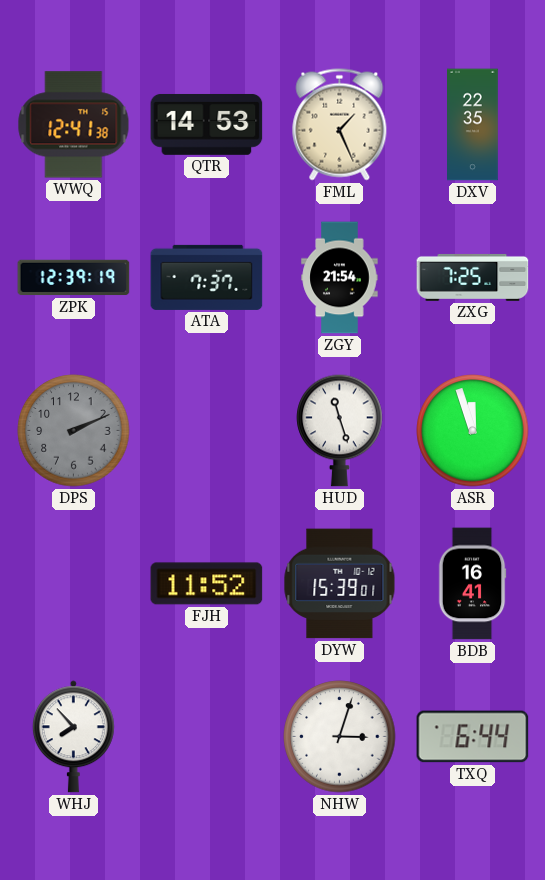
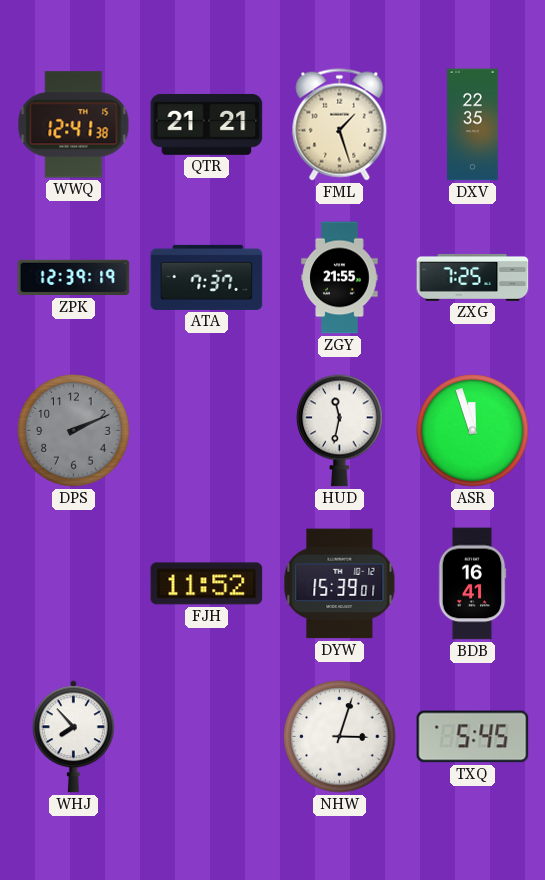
QTR: 14:53 -> 21:21 (207, 124)
FML: 1:26 -> 1:27 (340, 125)
ZGY: 21:54 -> 21:55 (340, 278)
HUD: 11:27 -> 11:32 (340, 430)
TXQ: 6:44 -> 5:45 (473, 737)
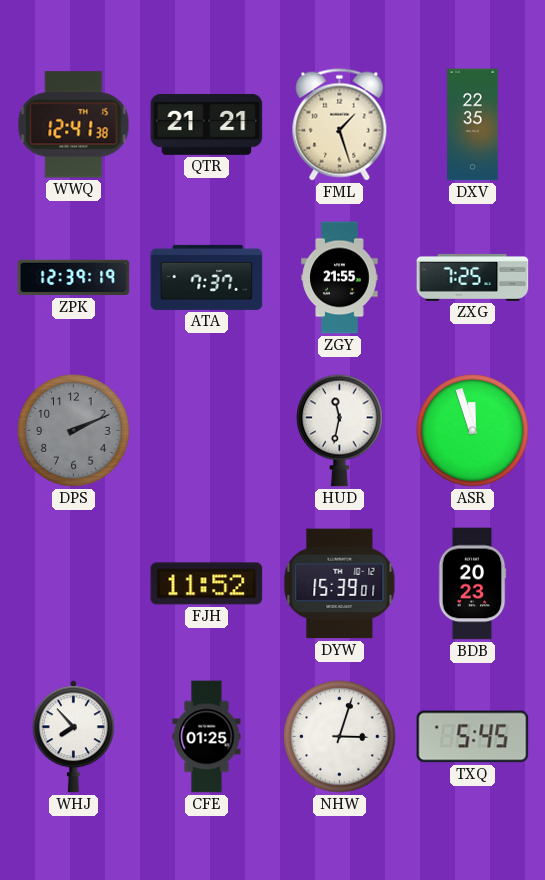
BDB: 16:41 -> 20:23 (472, 584)
CFE: none -> 01:25 (207, 737)
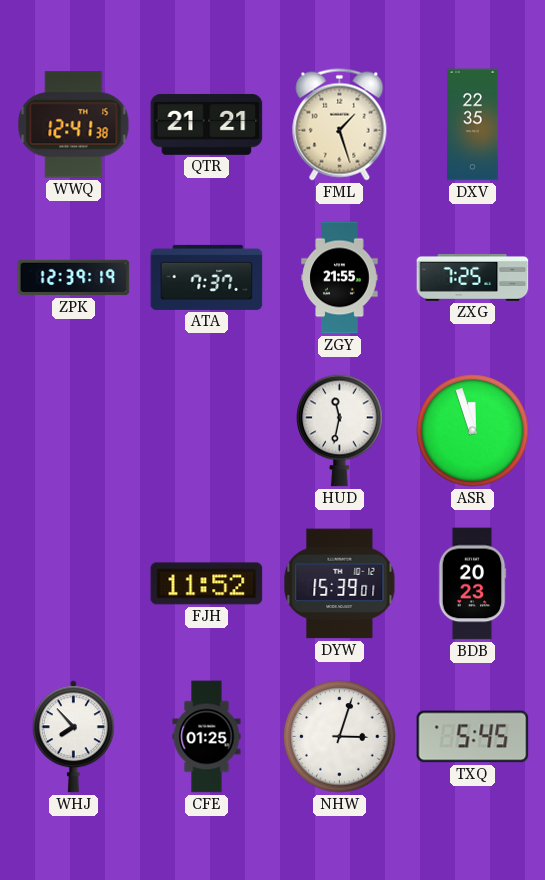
DPS: 2:11 -> none (74, 431)
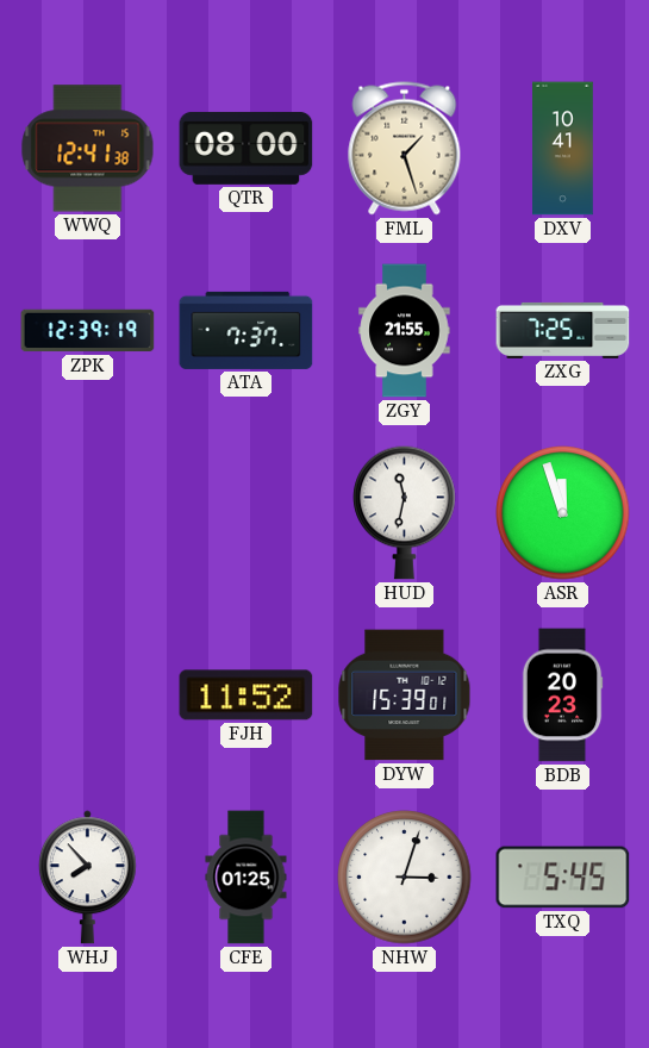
QTR: 21:21 -> 08:00 (247, 148)
DXV: 22:35 -> 10:41 (563, 149)
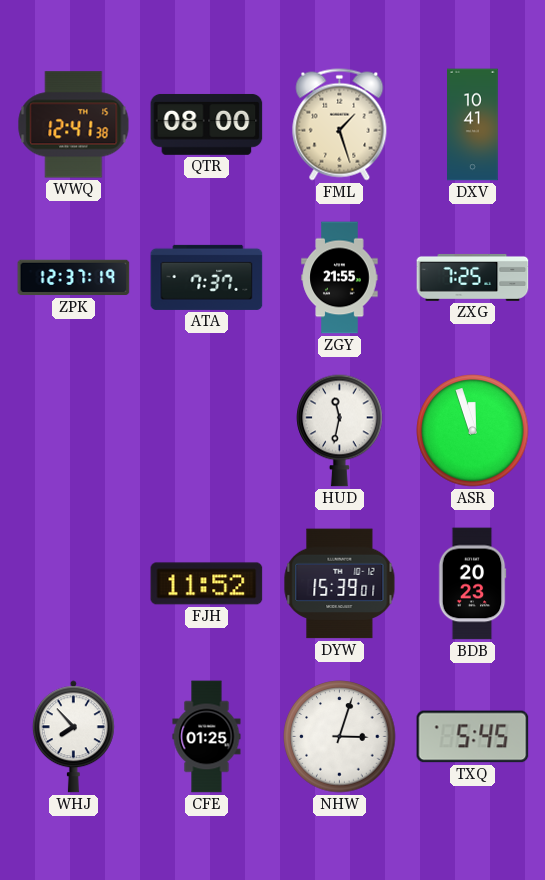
ZPK: 12:39 -> 12:37 (74, 278)
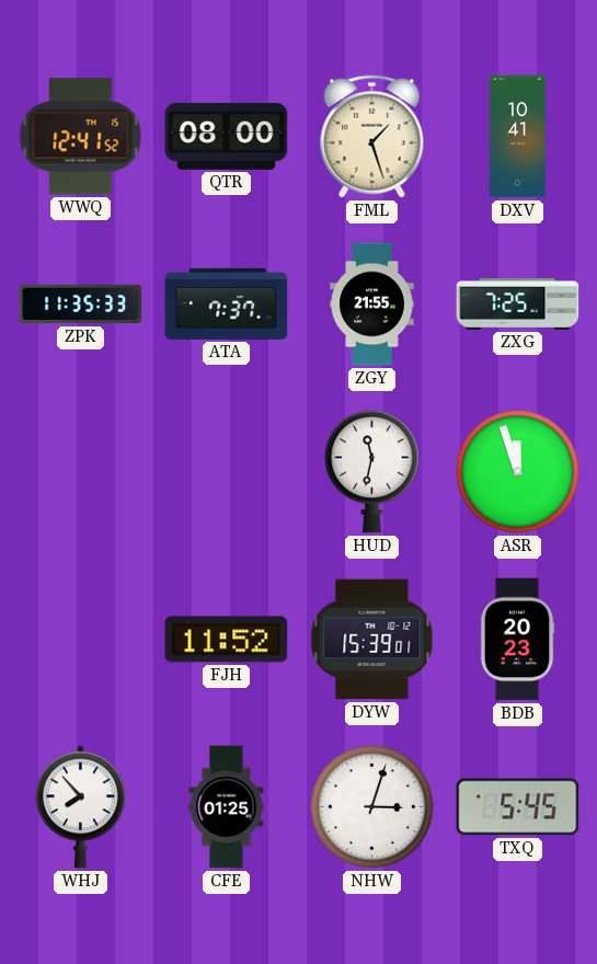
WWQ: 12:41:38 -> 12:41:52 (81, 137)
ZPK: 12:37 -> 11:35 (81, 305)
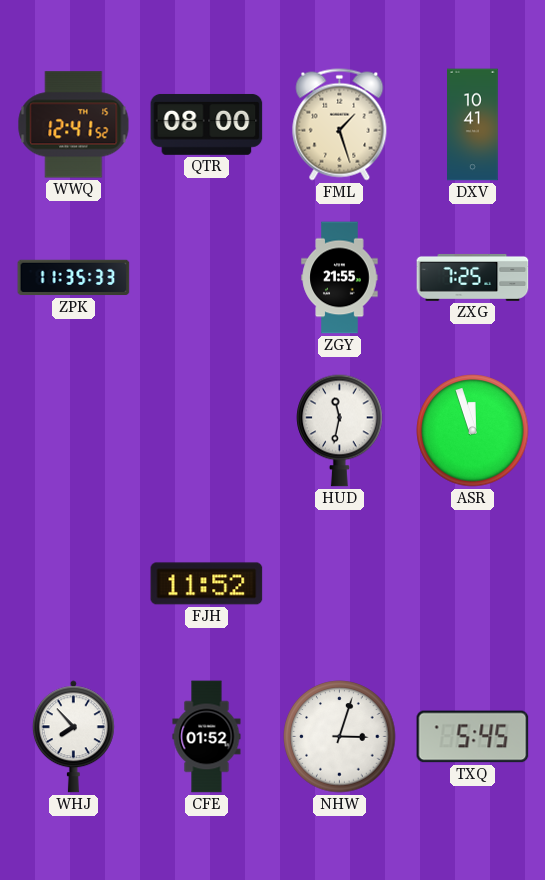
ATA: 7:37 -> none (227, 303)
DYW: 15:39 -> none (372, 640)
BDB: 20:23 -> none (517, 640)
CFE: 01:25 -> 01:52 (207, 737)
